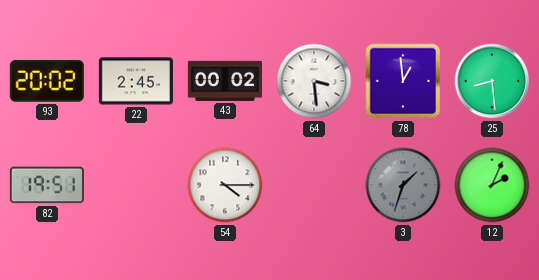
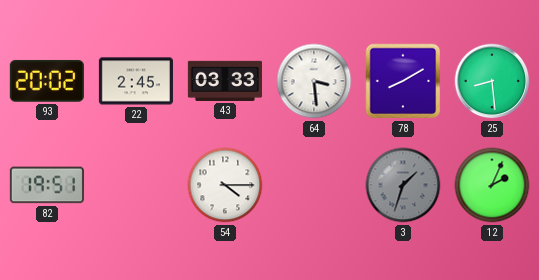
43: 00:02 -> 03:33 (225, 81)
78: 12:59 -> 8:10 (403, 81)
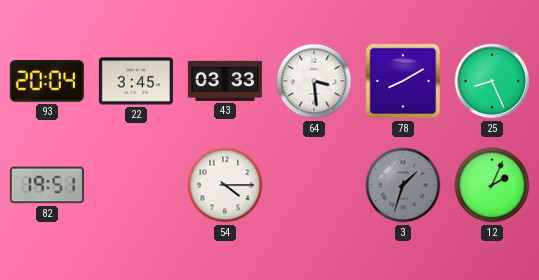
93: 20:02 -> 20:04 (47, 81)
22: 2:45 -> 3:45 (136, 81)
25: 8:29 -> 8:26 (492, 81)
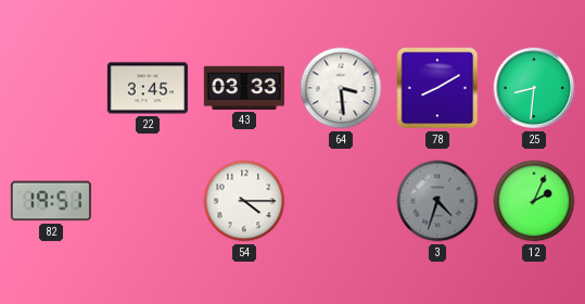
93: 20:04 -> none (47, 81)
25: 8:26 -> 8:31 (534, 88)
3: 1:33 -> 4:33 (437, 201)
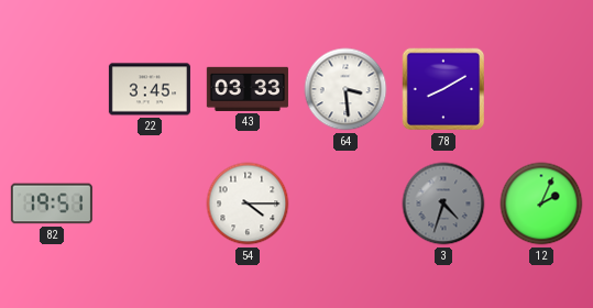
25: 8:31 -> none (534, 88)
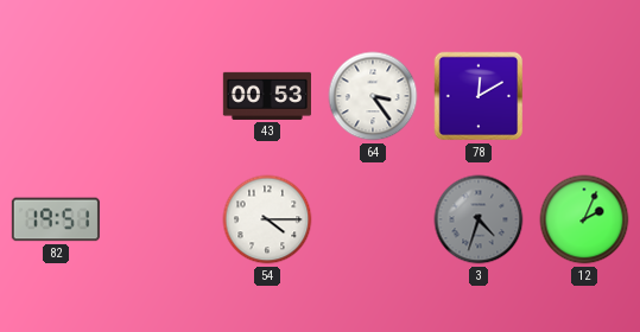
22: 3:45 -> none (150, 89)
43: 03:33 -> 00:53 (267, 96)
64: 3:29 -> 3:24 (373, 96)
78: 8:10 -> 12:10 (479, 96)
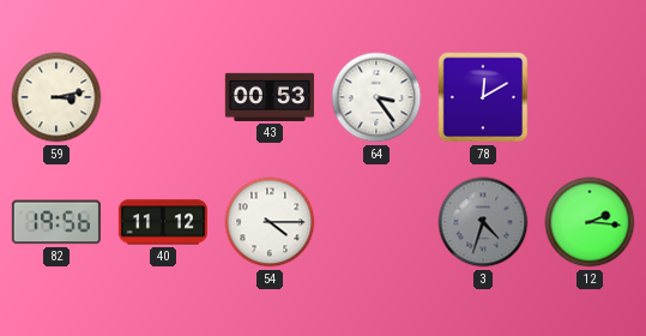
59: none -> 3:13 (56, 97)
82: 19:51 -> 19:56 (56, 222)
40: none -> 11:12 (163, 222)
12: 2:04 -> 2:16 (590, 222)
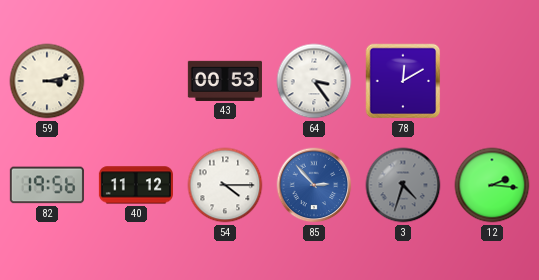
85: none -> 2:53 (314, 185)
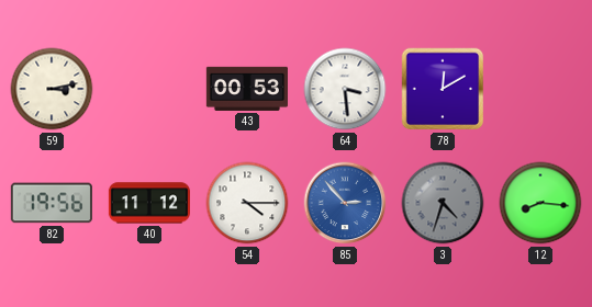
64: 3:24 -> 3:29 (345, 89)
12: 2:16 -> 8:16 (540, 203)
